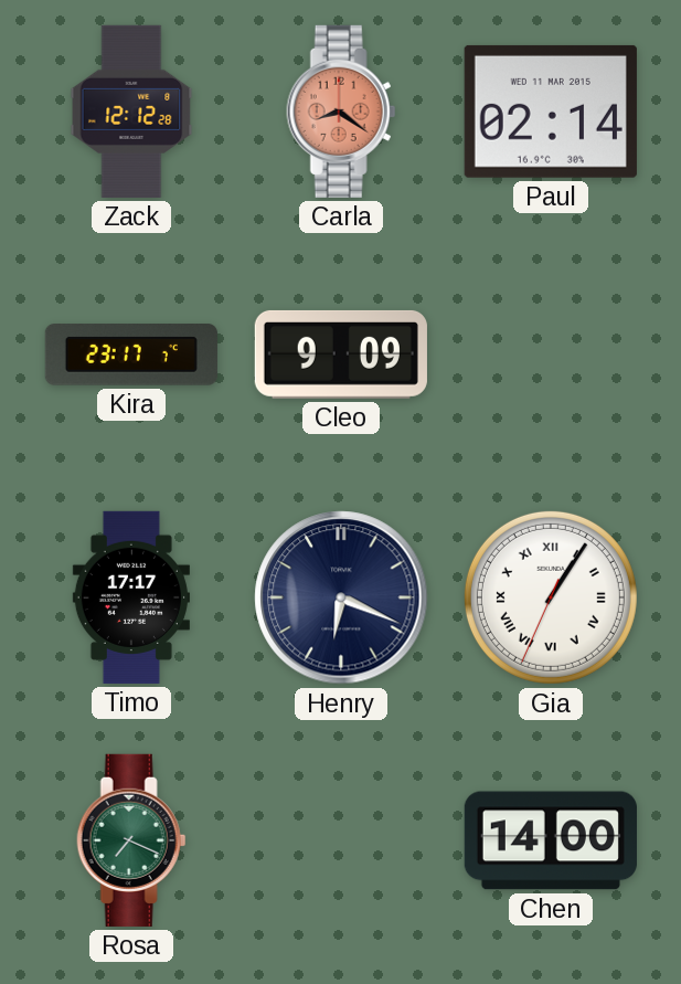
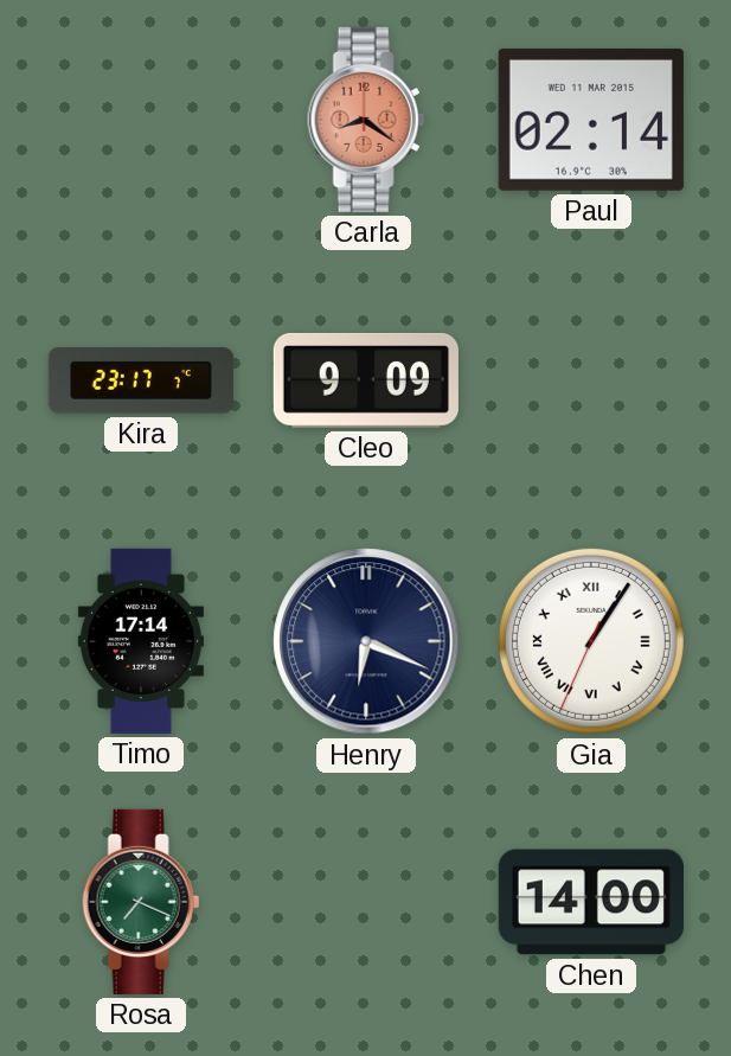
Zack: 12:12 -> none (131, 112)
Timo: 17:17 -> 17:14 (141, 641)
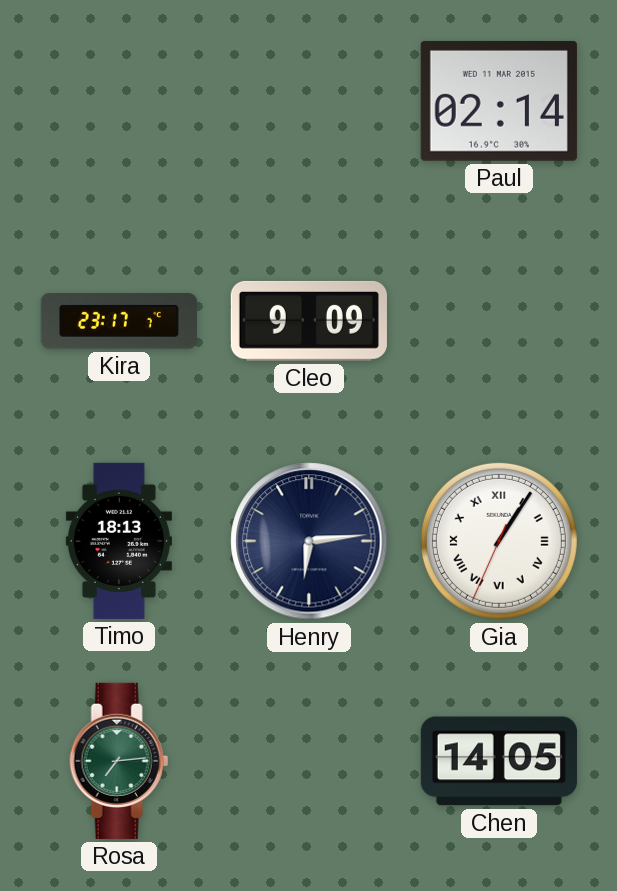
Carla: 8:21 -> none (366, 120)
Timo: 17:14 -> 18:13 (119, 541)
Henry: 6:19 -> 6:14 (309, 541)
Rosa: 7:19 -> 7:14 (119, 761)
Chen: 14:00 -> 14:05 (499, 761)
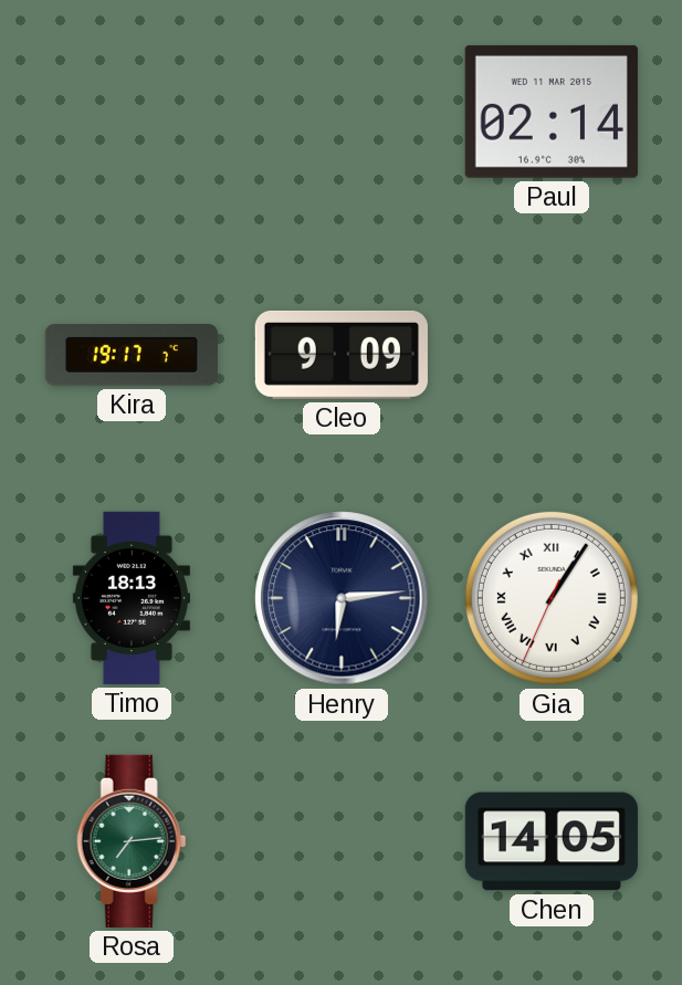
Kira: 23:17 -> 19:17 (132, 355)
